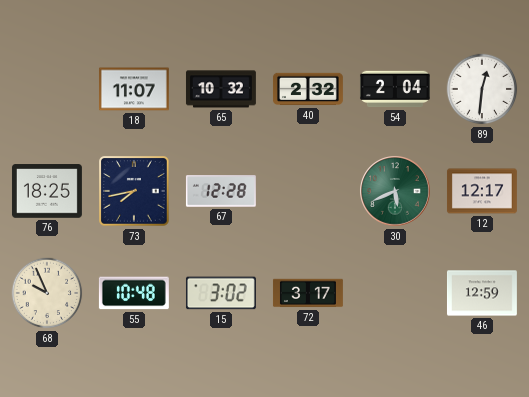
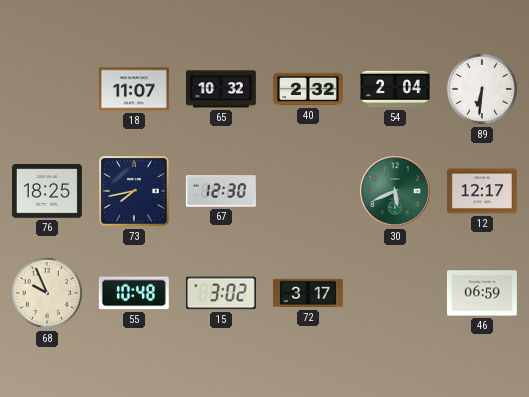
89: 12:31 -> 6:31 (482, 89)
67: 12:28 -> 12:30 (221, 191)
46: 12:59 -> 06:59 (482, 293)
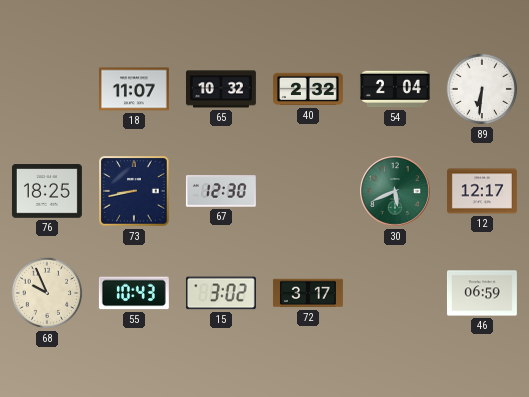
73: 7:43 -> 8:43 (134, 191)
55: 10:48 -> 10:43 (134, 293)
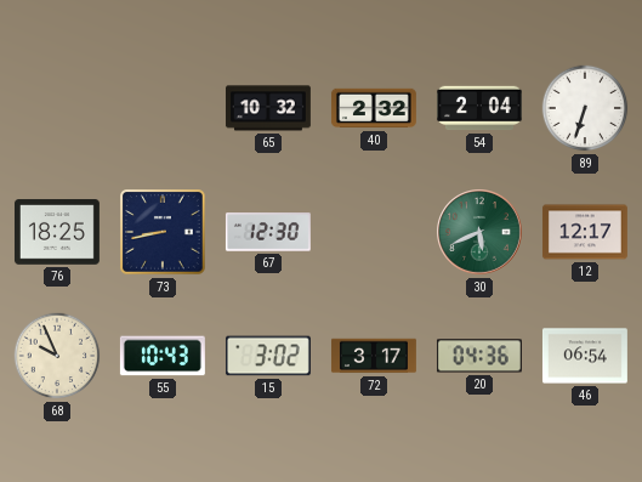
18: 11:07 -> none (134, 89)
89: 6:31 -> 6:33 (585, 108)
20: none -> 04:36 (479, 356)
46: 06:59 -> 06:54 (585, 356)
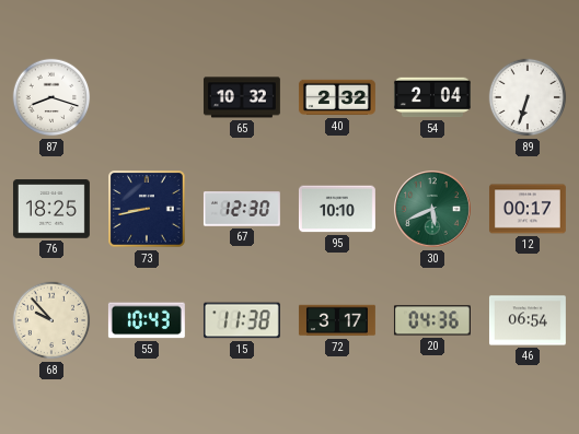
87: none -> 8:18 (51, 97)
95: none -> 10:10 (337, 209)
12: 12:17 -> 00:17 (528, 209)
68: 9:56 -> 9:53 (51, 320)
15: 3:02 -> 11:38 (242, 320)
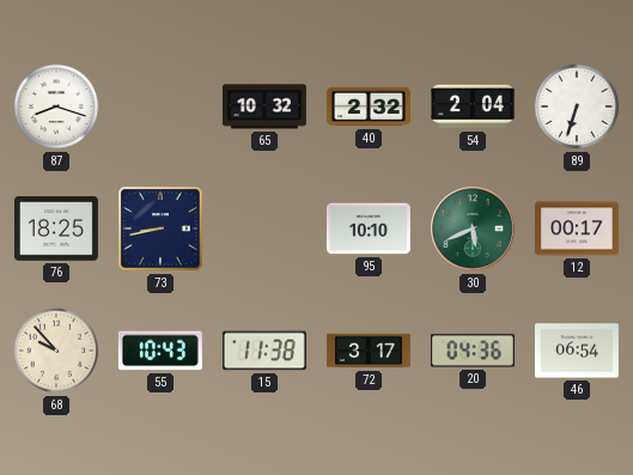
67: 12:30 -> none (242, 209)
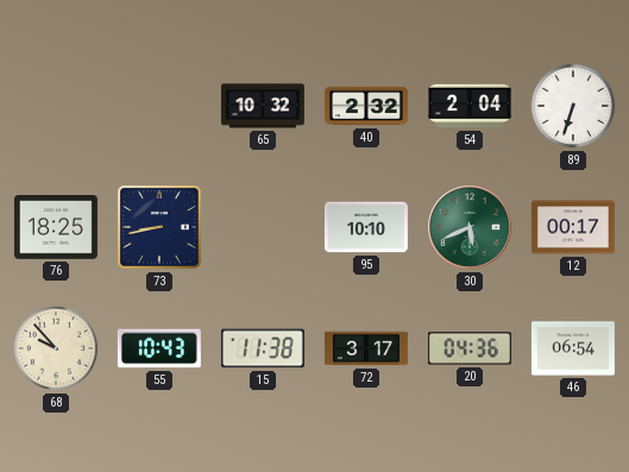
87: 8:18 -> none (56, 106)
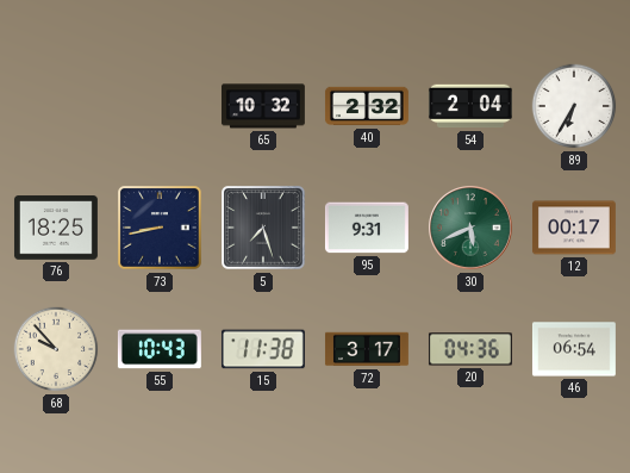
89: 6:33 -> 6:35 (574, 106)
5: none -> 7:27 (263, 228)
95: 10:10 -> 9:31 (367, 228)
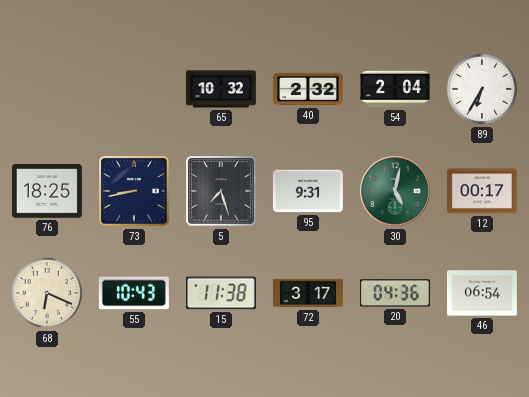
30: 5:41 -> 5:02 (396, 192)
68: 9:53 -> 6:19 (47, 293)
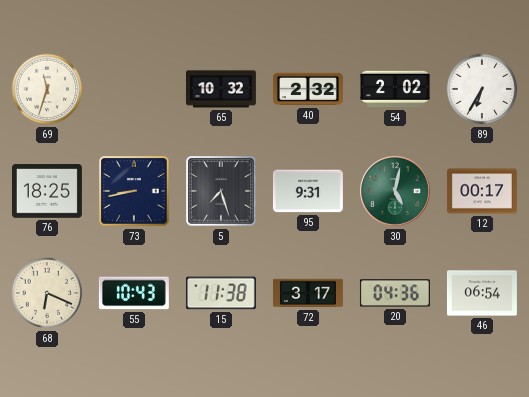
69: none -> 11:33 (47, 89)
54: 2:04 -> 2:02 (395, 89)
